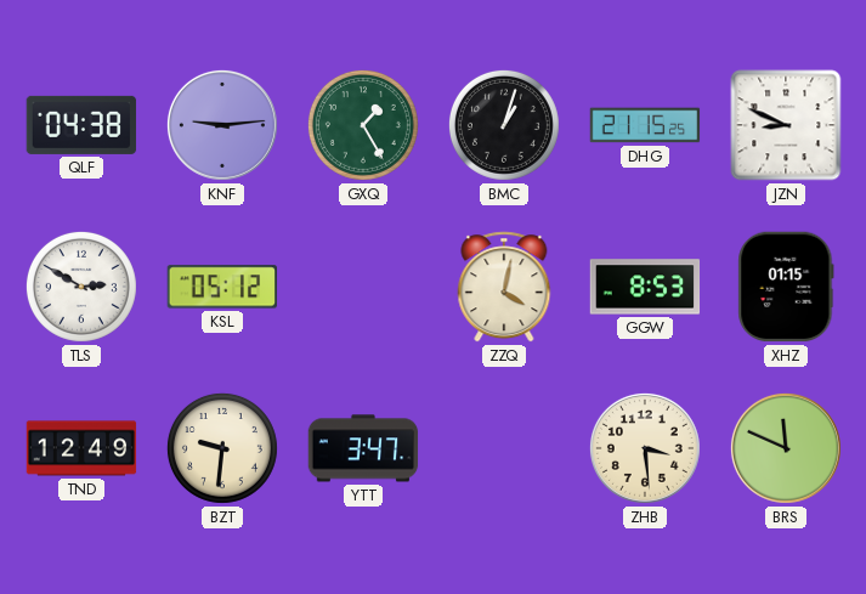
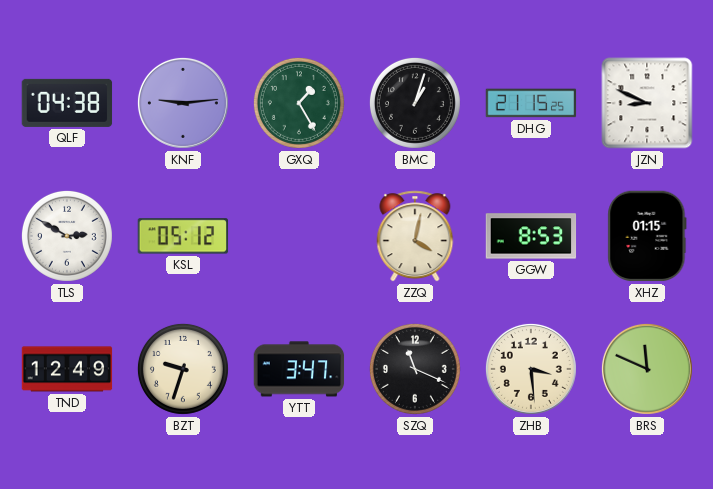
BZT: 9:31 -> 9:33 (183, 369)
SZQ: none -> 11:19 (415, 369)
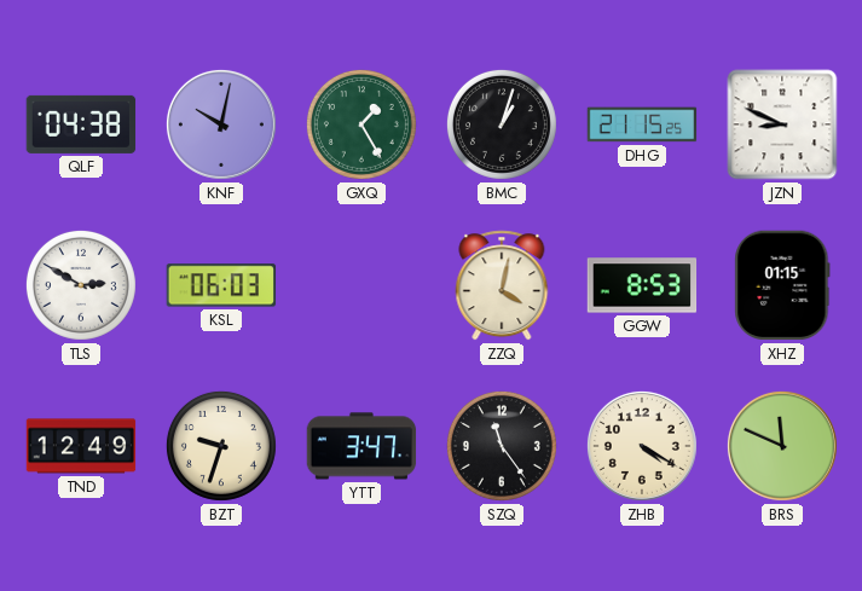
KNF: 9:14 -> 10:02 (221, 124)
KSL: 05:12 -> 06:03 (221, 285)
SZQ: 11:19 -> 11:24 (502, 446)
ZHB: 3:29 -> 4:20 (642, 446)
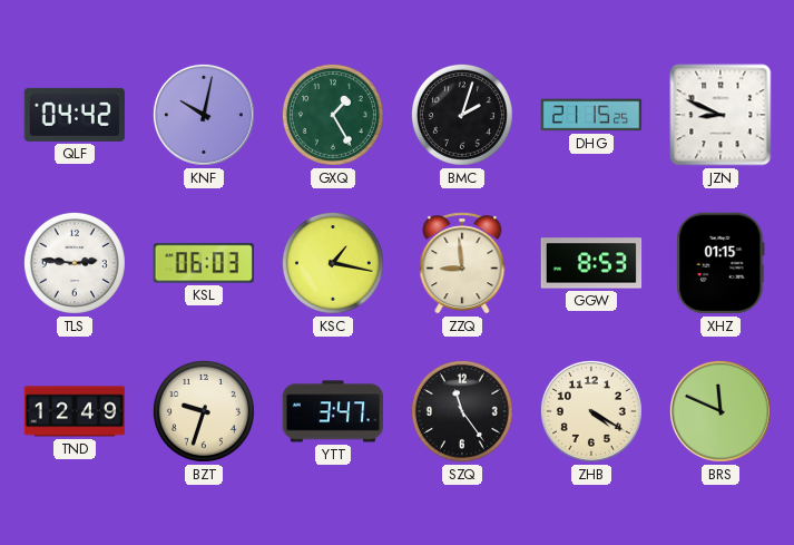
QLF: 04:38 -> 04:42 (75, 115)
BMC: 1:03 -> 2:03 (462, 115)
TLS: 2:50 -> 2:46 (75, 263)
KSC: none -> 1:17 (333, 263)
ZZQ: 4:02 -> 8:59 (462, 263)
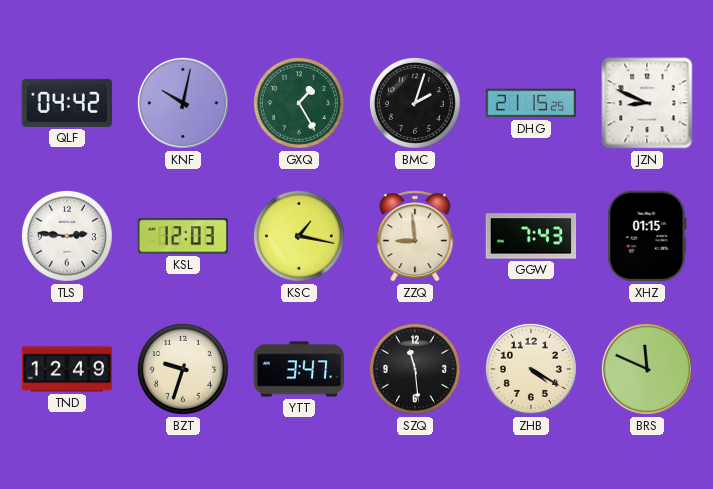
KSL: 06:03 -> 12:03 (183, 236)
GGW: 8:53 -> 7:43 (531, 236)
SZQ: 11:24 -> 11:29 (415, 369)
